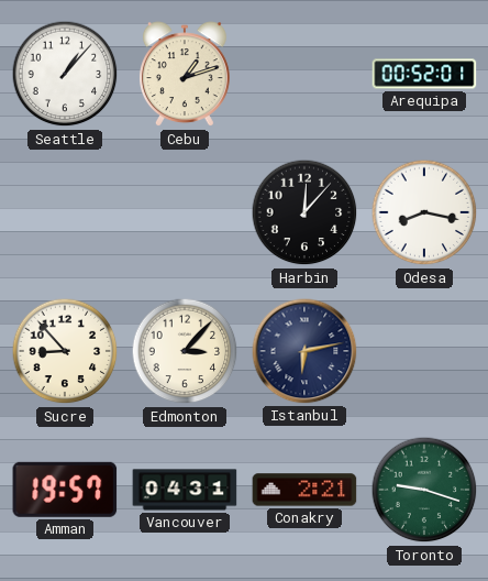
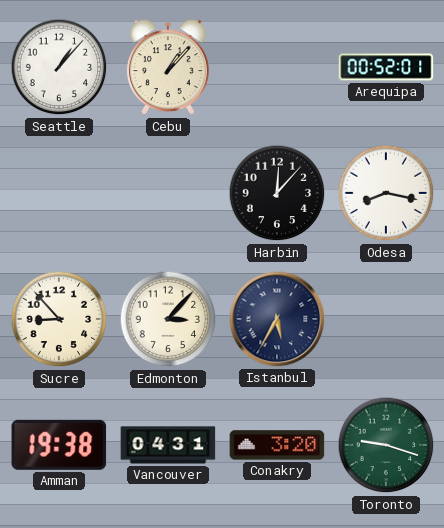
Cebu: 1:12 -> 1:07 (168, 68)
Istanbul: 6:13 -> 5:35 (277, 319)
Amman: 19:57 -> 19:38 (59, 445)
Conakry: 2:21 -> 3:20 (277, 445)
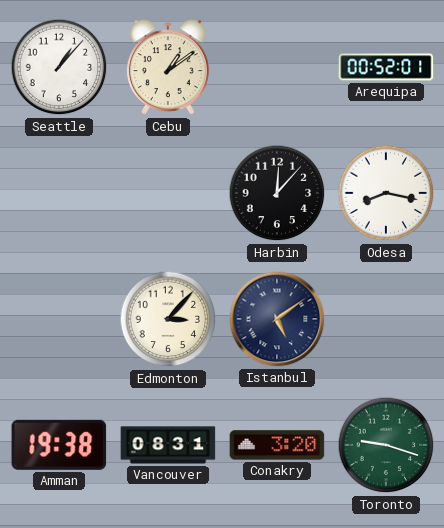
Cebu: 1:07 -> 1:09 (168, 68)
Sucre: 8:53 -> none (59, 319)
Istanbul: 5:35 -> 5:09 (277, 319)
Vancouver: 04:31 -> 08:31 (168, 445)
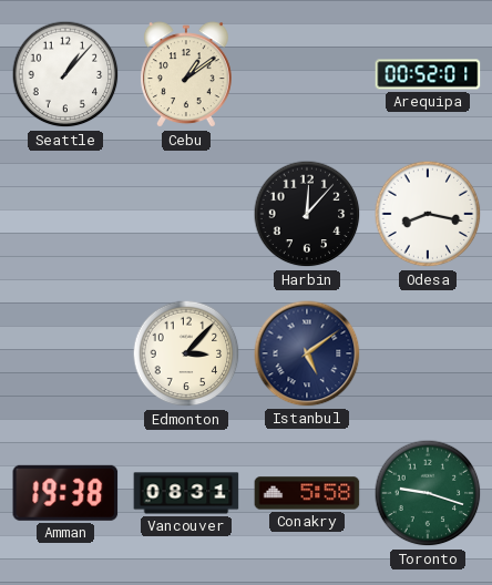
Conakry: 3:20 -> 5:58 (307, 493)
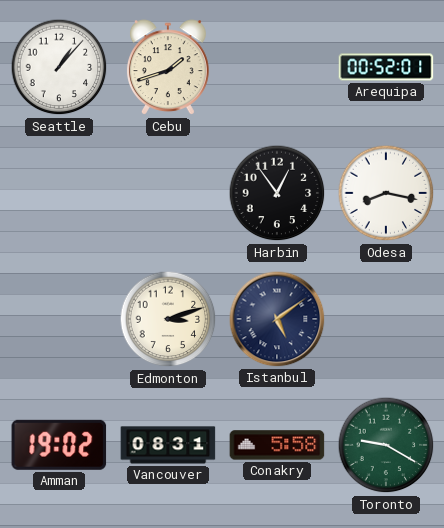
Cebu: 1:09 -> 1:42 (168, 68)
Harbin: 12:07 -> 12:54 (277, 193)
Edmonton: 3:07 -> 3:12 (168, 319)
Amman: 19:38 -> 19:02 (59, 445)
Toronto: 9:18 -> 9:20 (386, 445)
